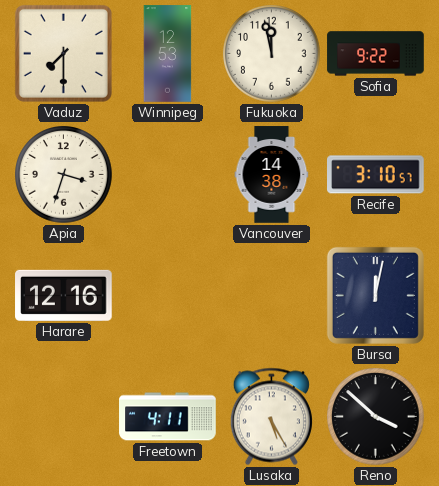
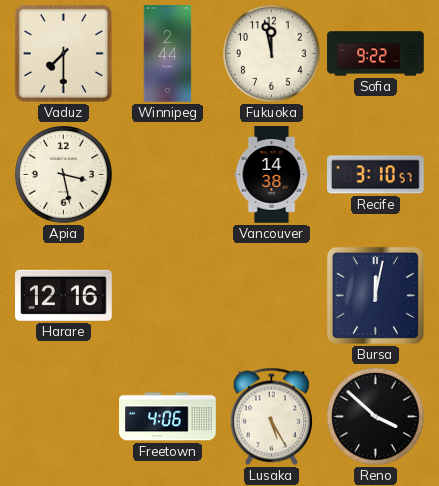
Winnipeg: 12:53 -> 2:44 (168, 54)
Apia: 3:33 -> 3:28 (64, 175)
Freetown: 4:11 -> 4:06 (168, 417)
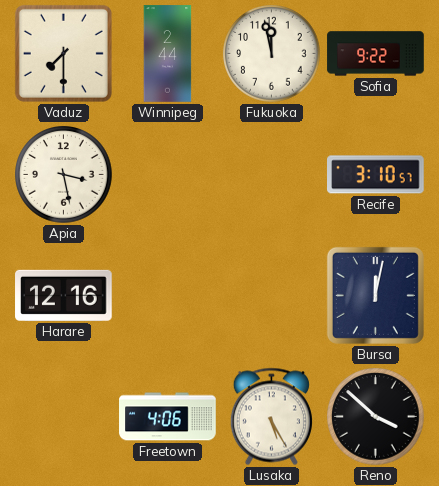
Vancouver: 14:38 -> none (272, 175)
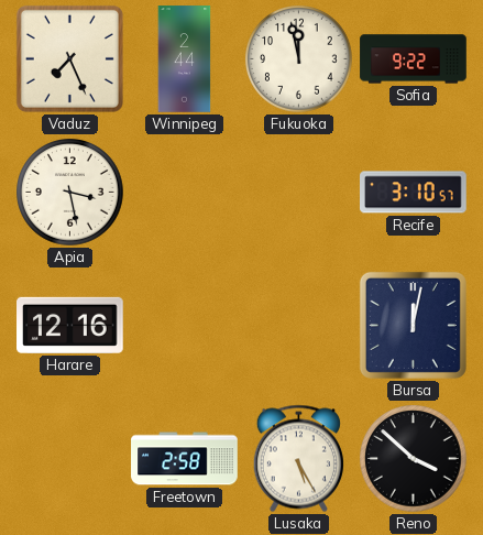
Vaduz: 7:30 -> 7:26 (69, 58)
Freetown: 4:06 -> 2:58 (185, 459)
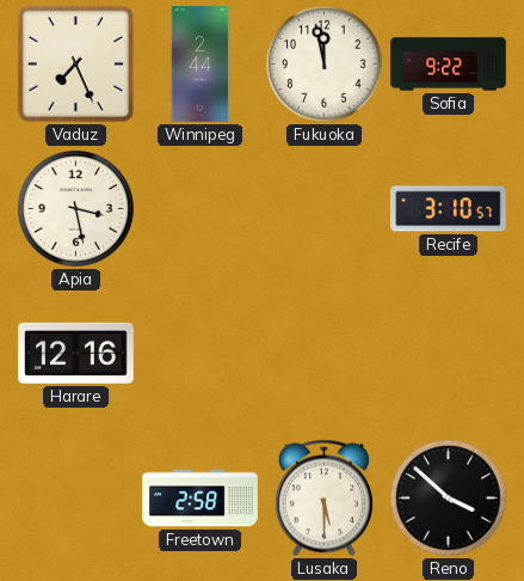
Bursa: 12:02 -> none (413, 325)
Lusaka: 5:25 -> 5:30 (323, 499)
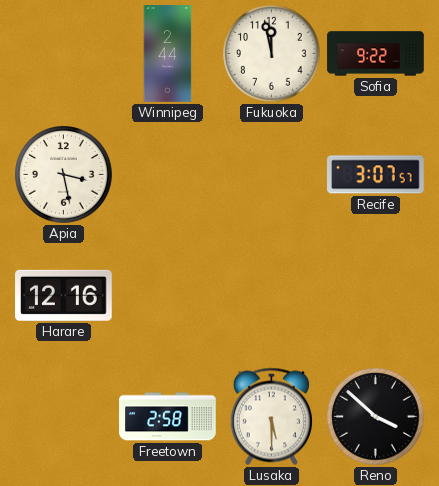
Vaduz: 7:26 -> none (75, 63)
Recife: 3:10 -> 3:07 (376, 175)
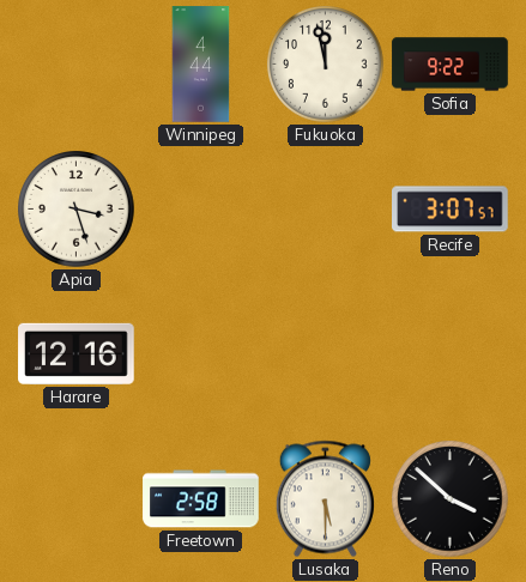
Winnipeg: 2:44 -> 4:44 (201, 65)
Apia: 3:28 -> 3:27 (77, 210)
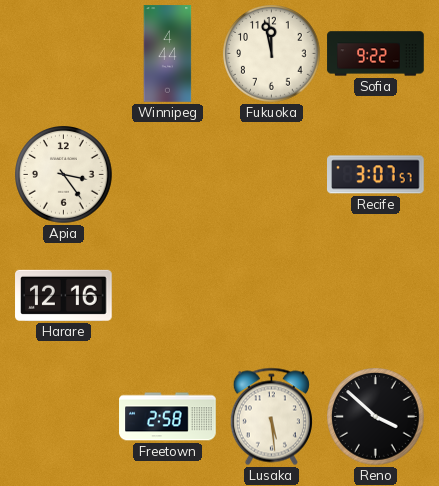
Apia: 3:27 -> 3:24 (64, 175)
Lusaka: 5:30 -> 5:29 (271, 417)
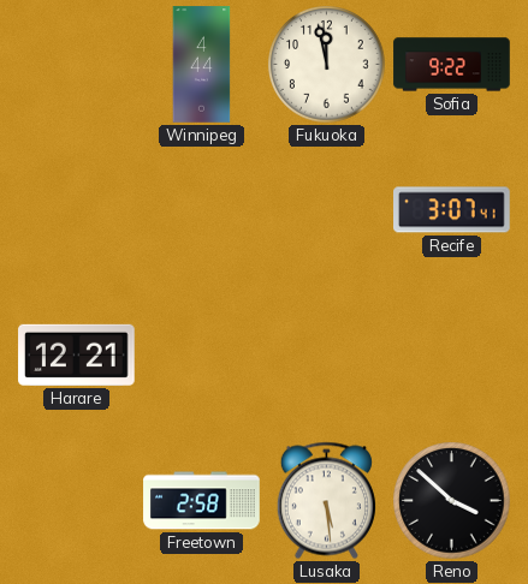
Apia: 3:24 -> none (64, 175)
Recife: 3:07:57 -> 3:07:41 (452, 210)
Harare: 12:16 -> 12:21 (77, 354)
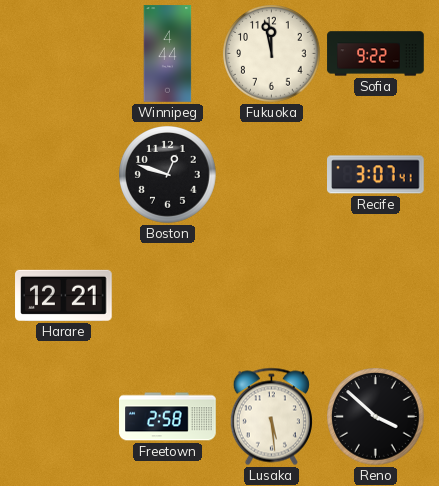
Boston: none -> 12:48 (168, 175)
